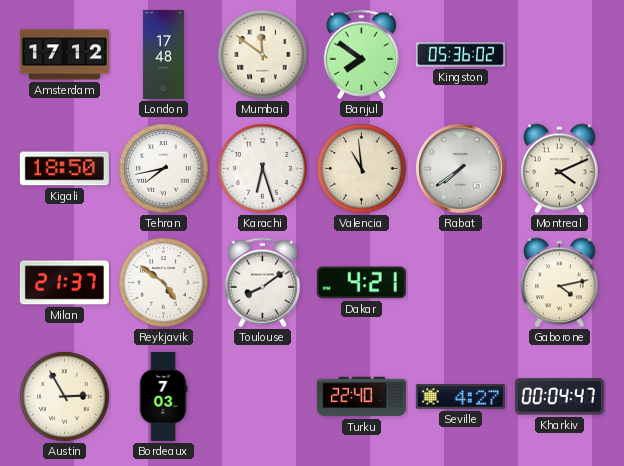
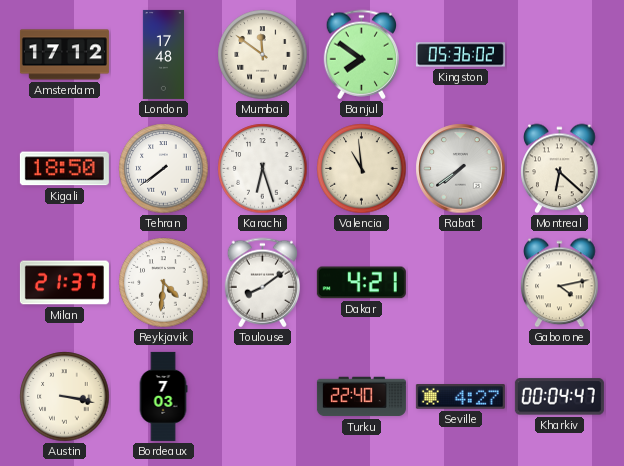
Tehran: 7:43 -> 7:39 (164, 169)
Montreal: 4:11 -> 6:22 (560, 169)
Reykjavik: 4:51 -> 4:31 (164, 283)
Austin: 2:55 -> 3:17 (65, 397)
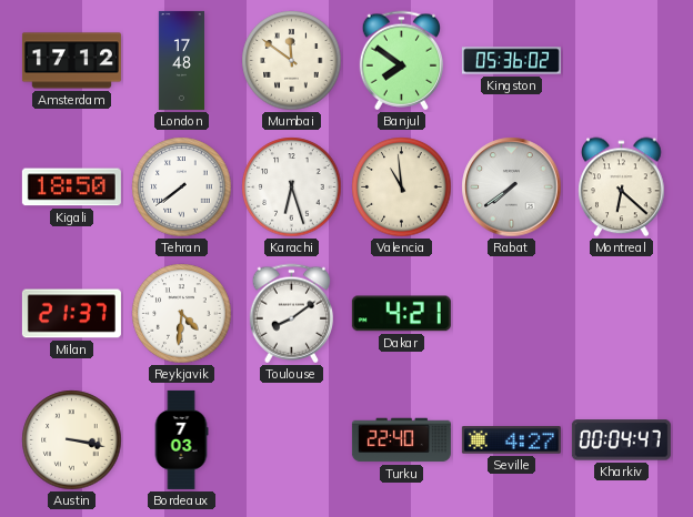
Gaborone: 4:13 -> none (560, 283)
